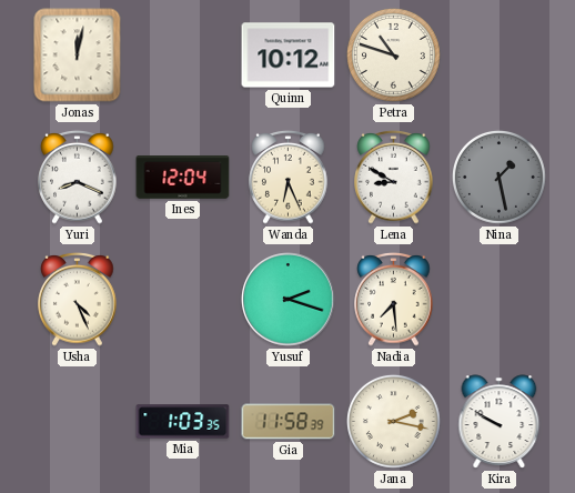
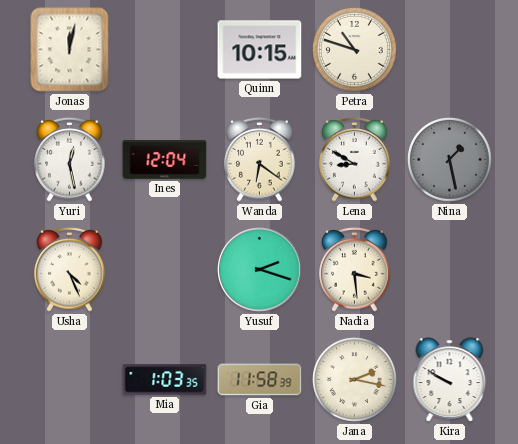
Quinn: 10:12 -> 10:15 (260, 50)
Yuri: 8:19 -> 12:28 (70, 160)
Wanda: 6:26 -> 6:21 (260, 160)
Nadia: 7:29 -> 3:29 (355, 270)
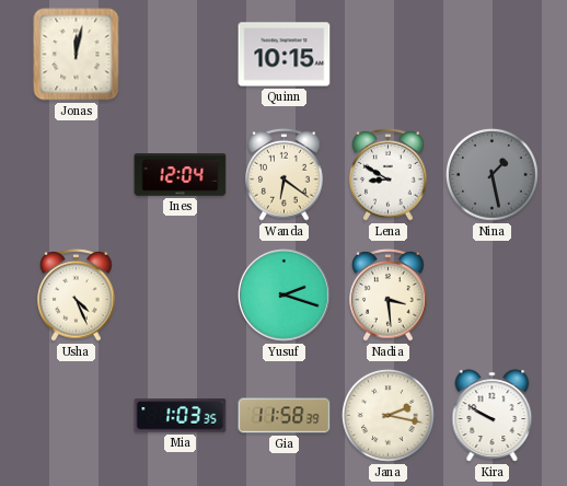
Petra: 10:48 -> none (354, 49)
Yuri: 12:28 -> none (70, 160)
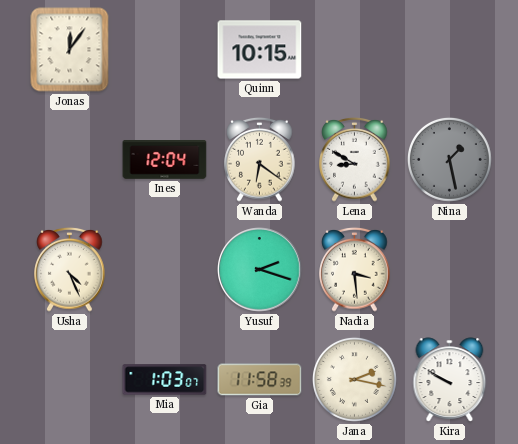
Jonas: 12:02 -> 12:06 (70, 50)
Mia: 1:03:35 -> 1:03:07 (165, 380)
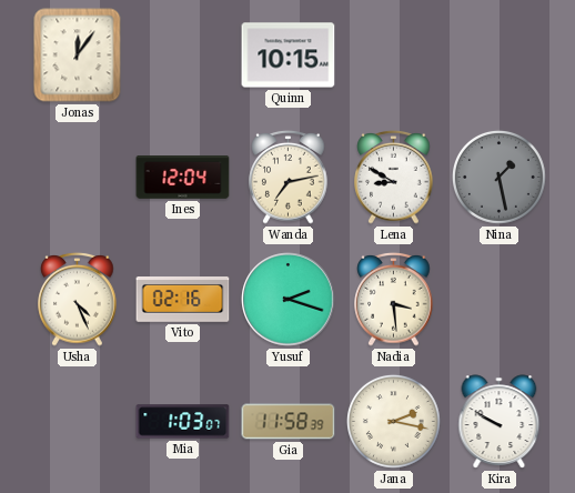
Wanda: 6:21 -> 7:13 (289, 178)
Vito: none -> 02:16 (183, 300)
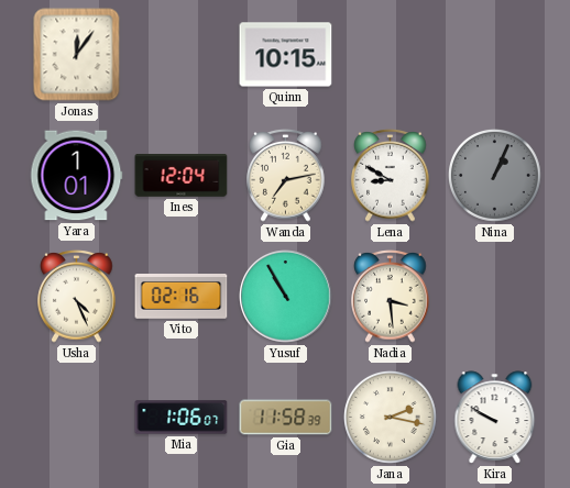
Yara: none -> 1:01 (77, 176)
Nina: 1:28 -> 1:04 (494, 175)
Yusuf: 2:18 -> 10:55 (286, 297)
Mia: 1:03 -> 1:06 (182, 418)
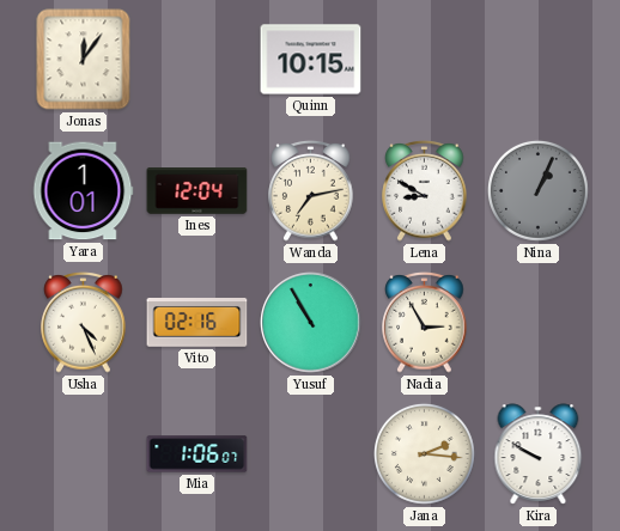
Nadia: 3:29 -> 2:55 (425, 323)
Gia: 11:58 -> none (286, 418)
Jana: 2:17 -> 2:16 (424, 453)
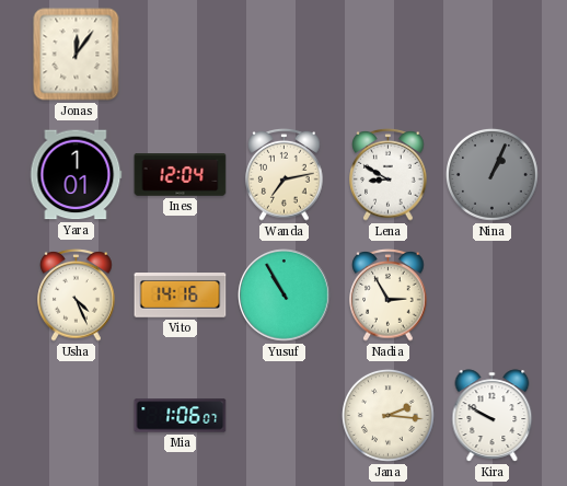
Quinn: 10:15 -> none (311, 60)
Vito: 02:16 -> 14:16 (181, 296)
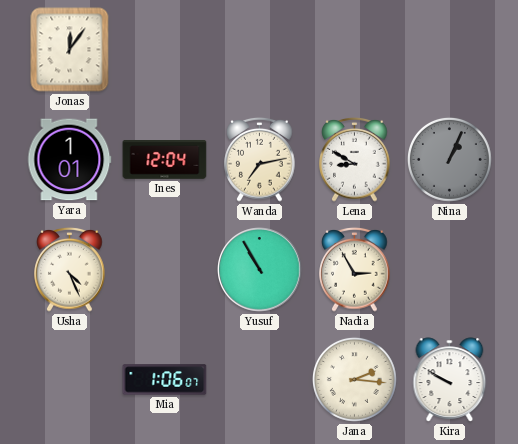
Vito: 14:16 -> none (181, 296)
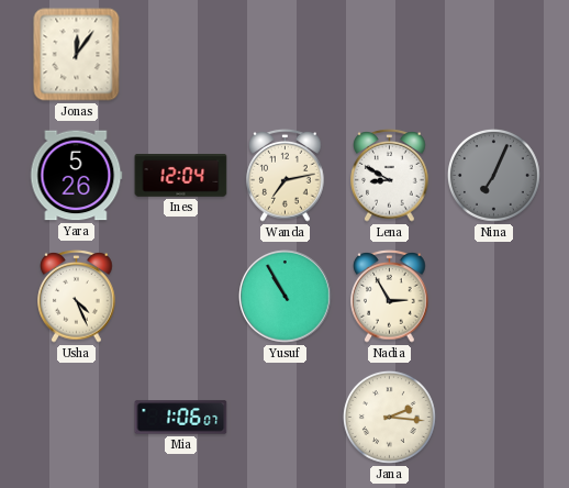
Yara: 1:01 -> 5:26 (77, 176)
Nina: 1:04 -> 7:04 (493, 175)
Kira: 9:50 -> none (450, 380)
